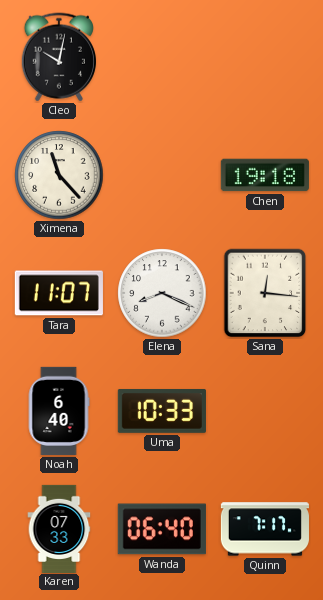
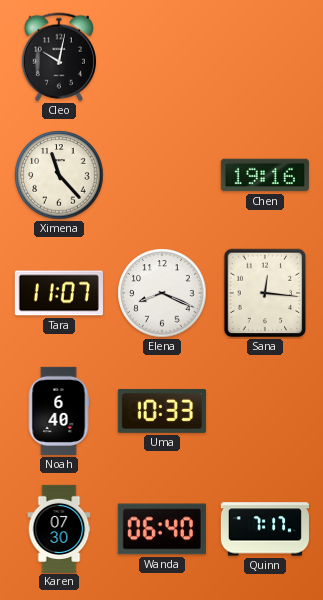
Chen: 19:18 -> 19:16 (265, 175)
Karen: 07:33 -> 07:30 (59, 528)
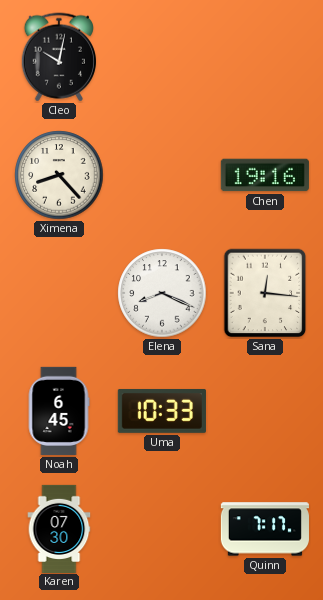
Ximena: 11:23 -> 8:23 (59, 175)
Tara: 11:07 -> none (59, 293)
Noah: 6:40 -> 6:45 (59, 411)
Wanda: 06:40 -> none (162, 529)
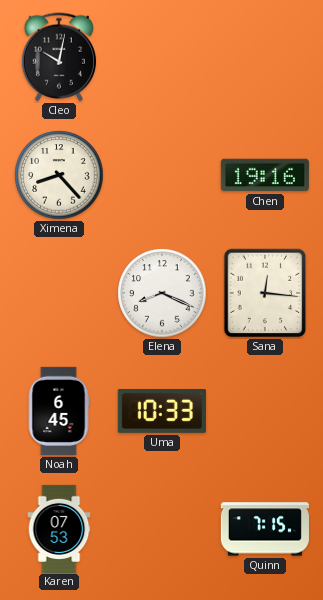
Karen: 07:30 -> 07:53 (59, 528)
Quinn: 7:17 -> 7:15 (265, 529)
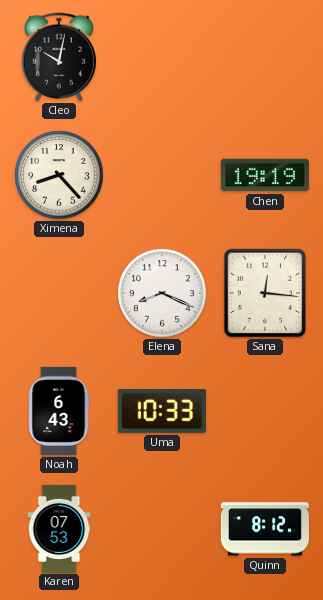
Chen: 19:16 -> 19:19 (265, 175)
Noah: 6:45 -> 6:43 (59, 411)
Quinn: 7:15 -> 8:12 (265, 529)
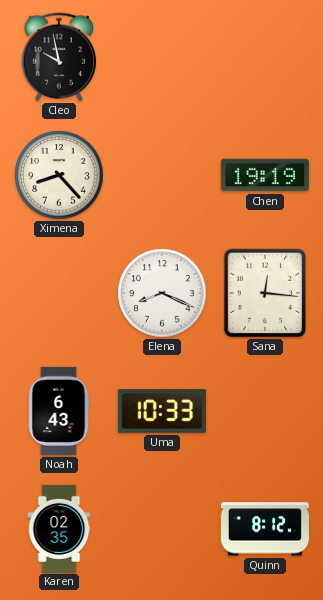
Cleo: 10:02 -> 9:58 (59, 57)
Karen: 07:53 -> 02:35 (59, 528)
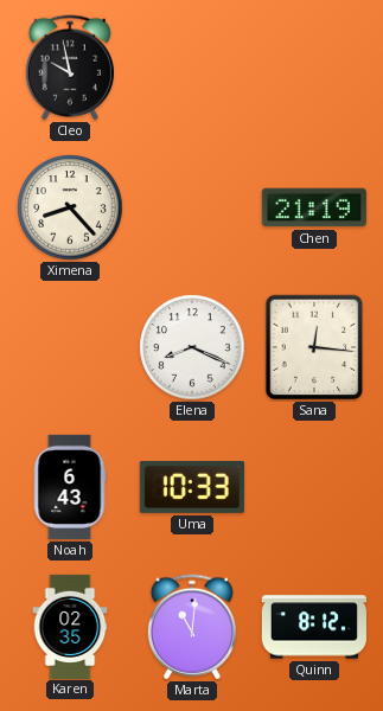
Chen: 19:19 -> 21:19 (314, 207)
Marta: none -> 11:01 (192, 627)
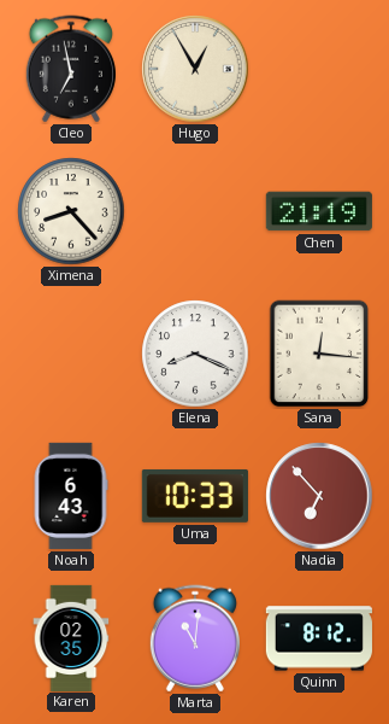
Cleo: 9:58 -> 6:58 (71, 69)
Hugo: none -> 12:55 (195, 69)
Nadia: none -> 6:53 (319, 496)
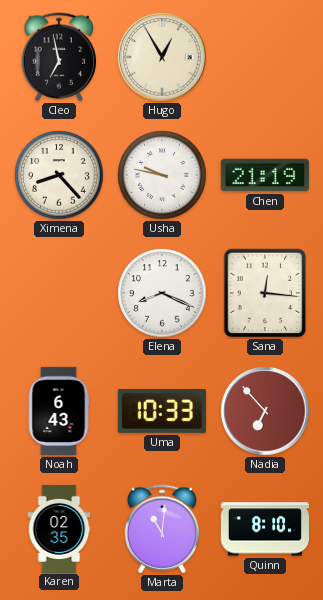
Usha: none -> 9:47 (162, 175)
Quinn: 8:12 -> 8:10 (265, 529)
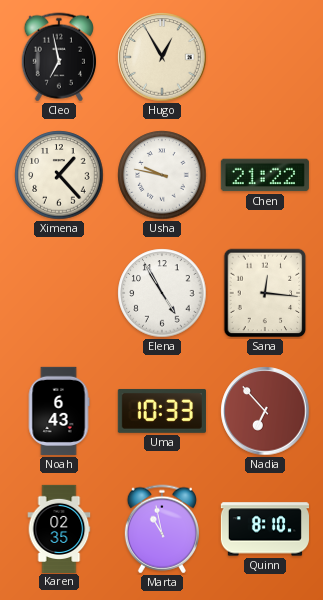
Ximena: 8:23 -> 1:23 (59, 175)
Chen: 21:19 -> 21:22 (265, 175)
Elena: 8:19 -> 4:55 (162, 293)
Marta: 11:01 -> 10:58 (162, 529)
